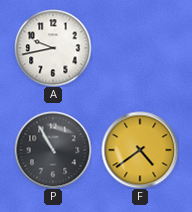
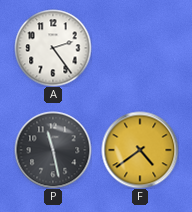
A: 9:43 -> 2:24 (53, 48)
P: 10:55 -> 11:28 (53, 150)
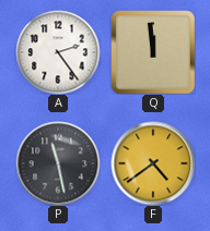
Q: none -> 11:59 (153, 52)
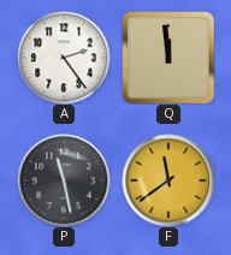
F: 4:39 -> 11:39 (168, 180)
